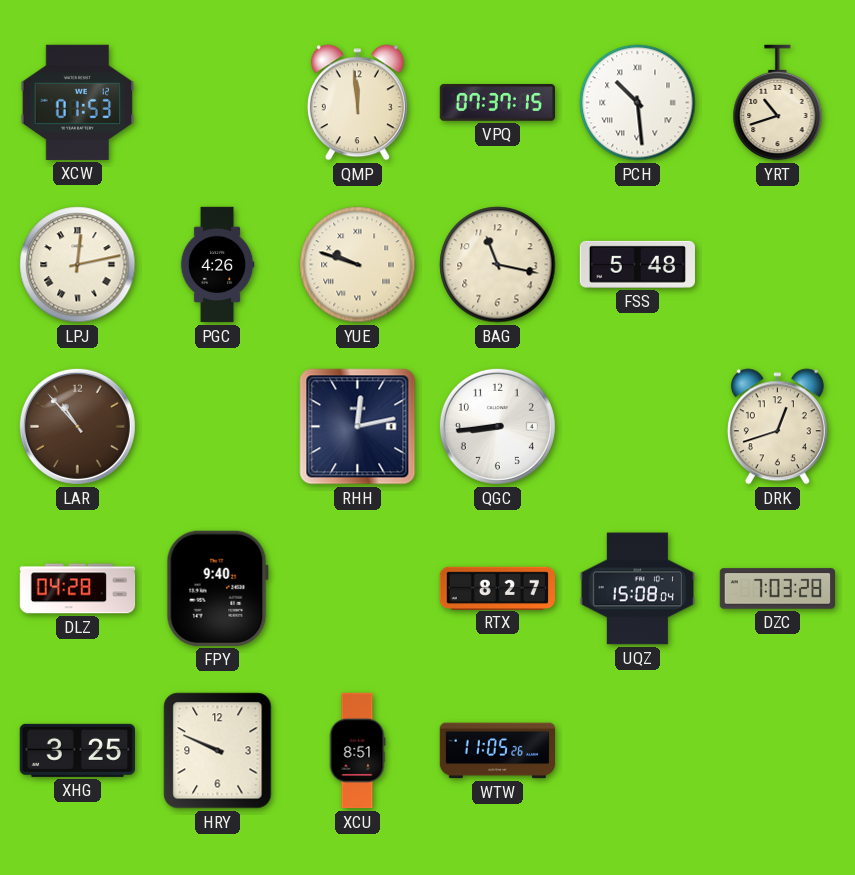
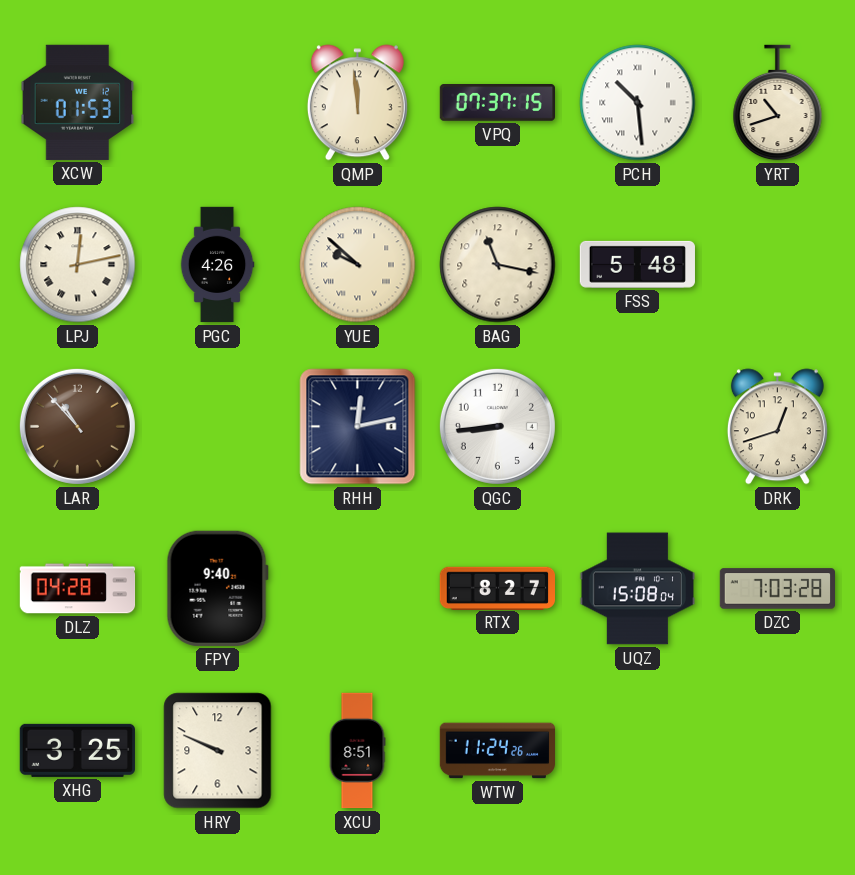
YUE: 9:48 -> 9:52 (358, 265)
WTW: 11:05 -> 11:24 (498, 751)
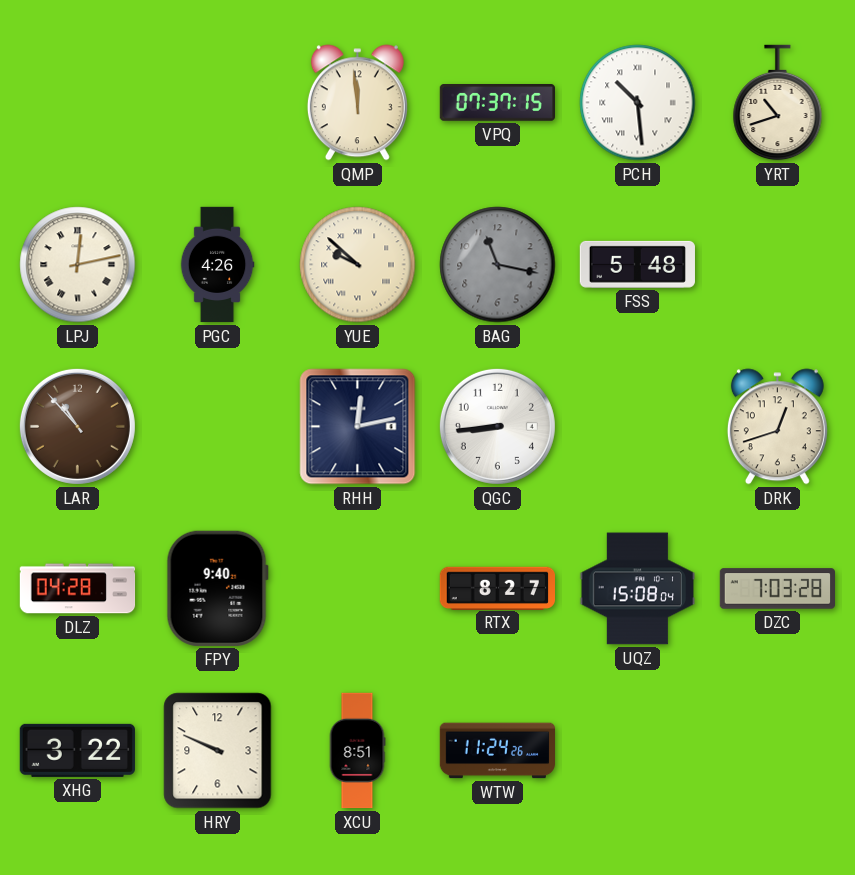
XCW: 01:53 -> none (78, 102)
BAG dial: cream -> grey (498, 265)
XHG: 3:25 -> 3:22 (77, 750)
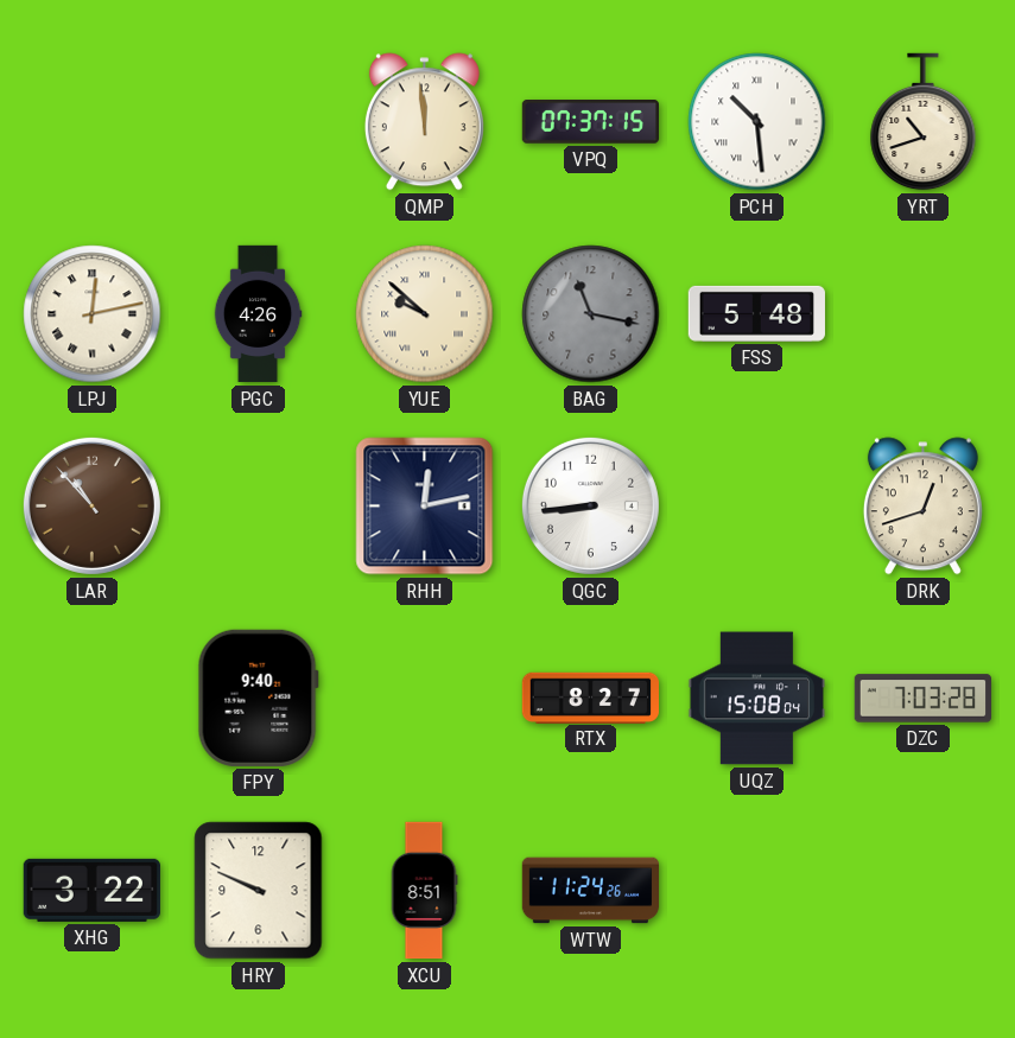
DLZ: 04:28 -> none (78, 589)
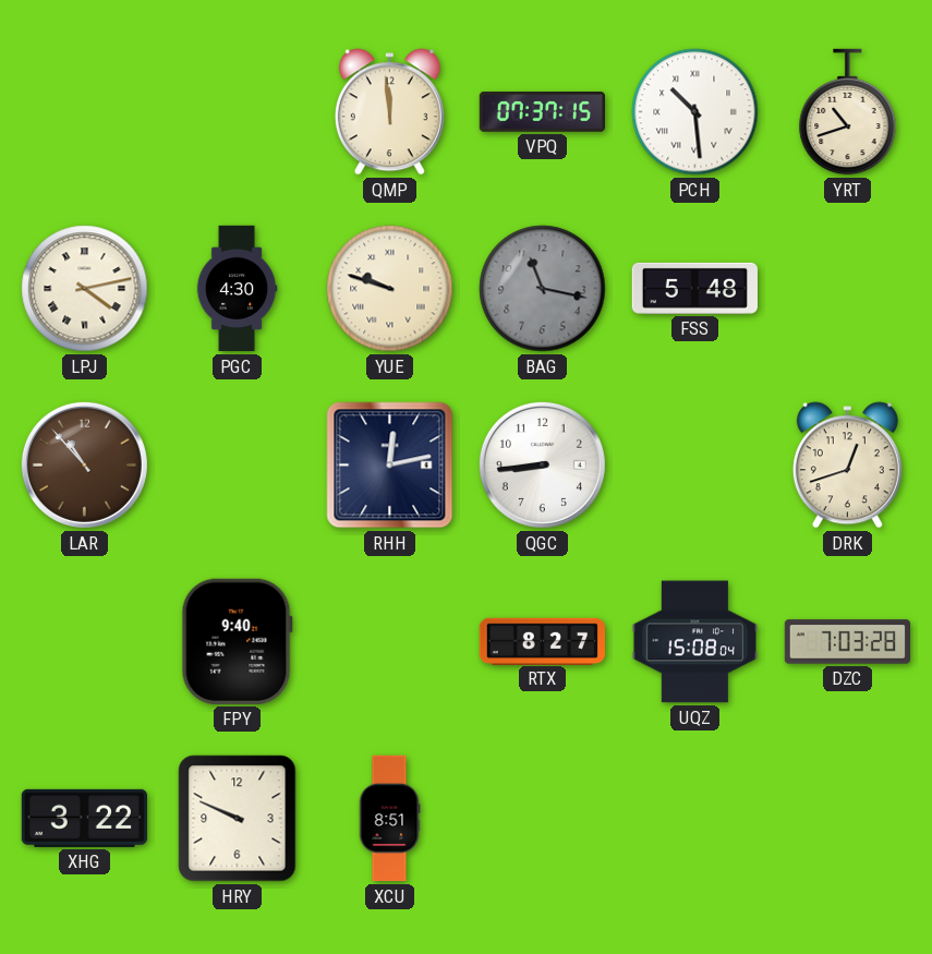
LPJ: 12:13 -> 4:13 (85, 289)
PGC: 4:26 -> 4:30 (237, 289)
YUE: 9:52 -> 9:48 (390, 289)
WTW: 11:24 -> none (591, 891)
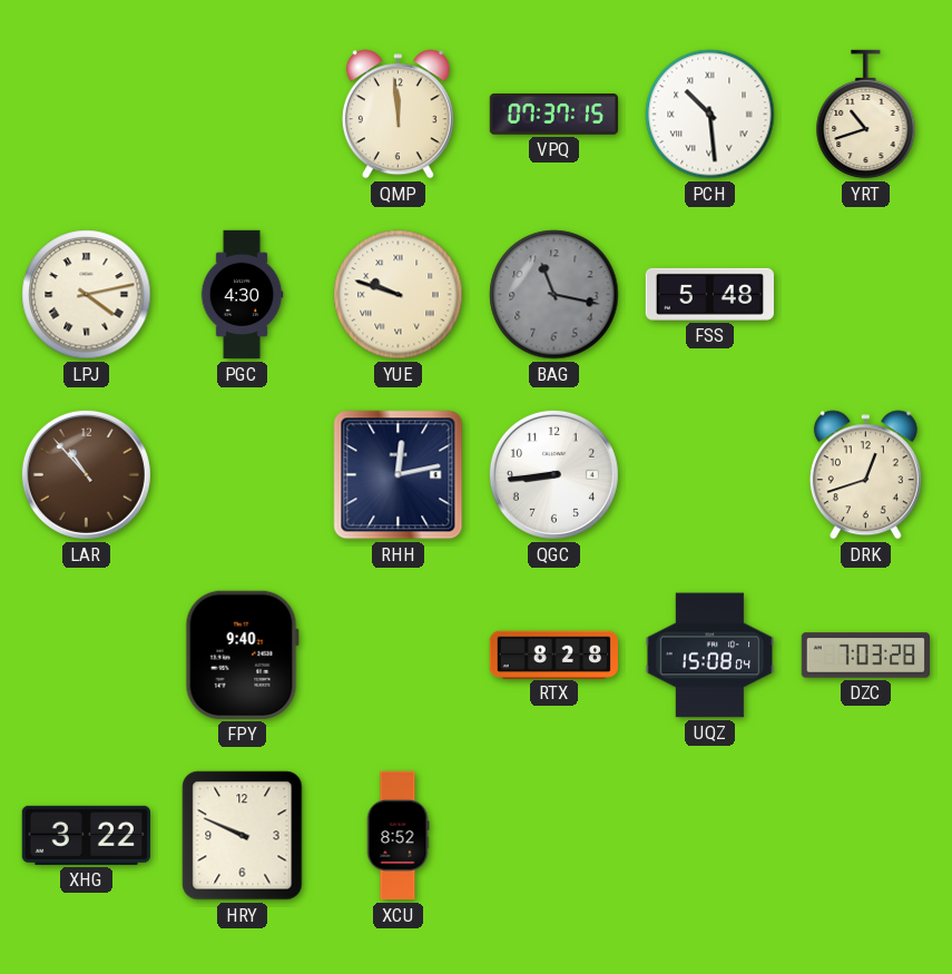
RTX: 8:27 -> 8:28 (553, 655)
XCU: 8:51 -> 8:52 (398, 836)
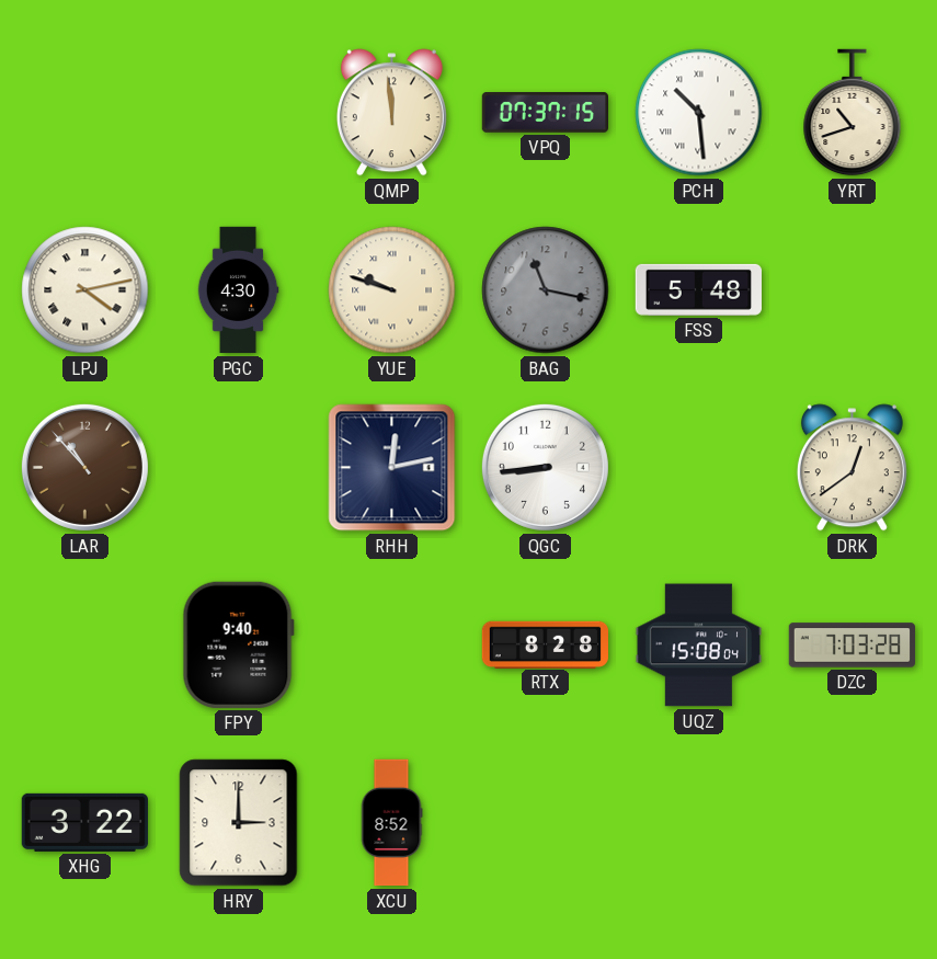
DRK: 12:42 -> 12:39 (852, 468)
HRY: 9:49 -> 3:00 (239, 823)
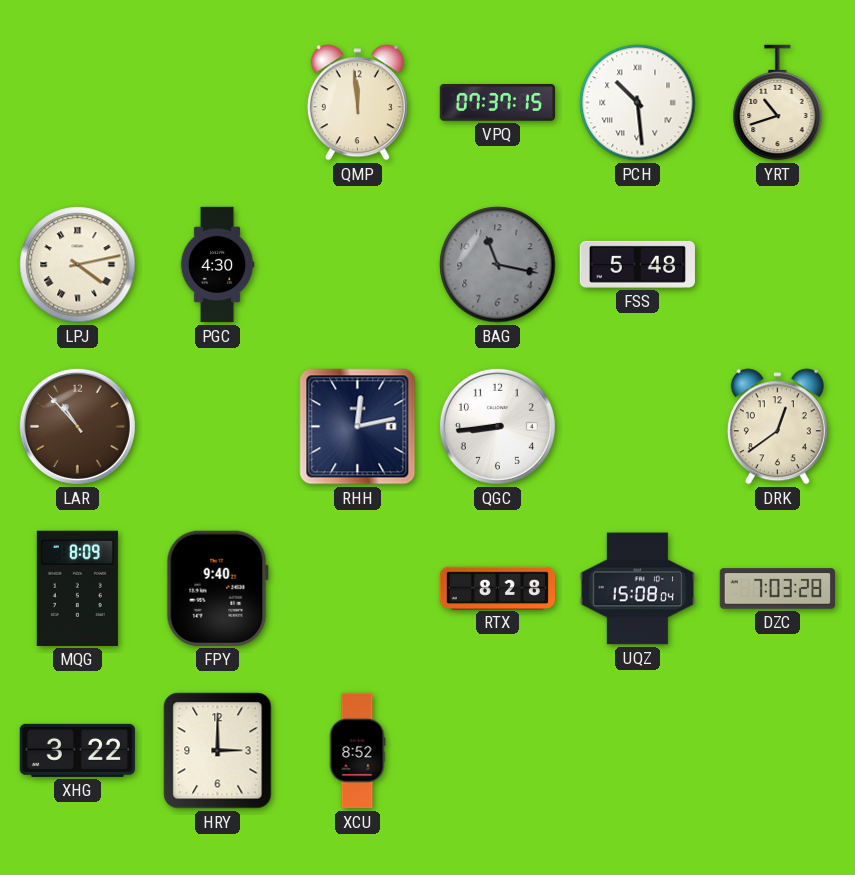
YUE: 9:48 -> none (392, 290)
MQG: none -> 8:09 (77, 588)
